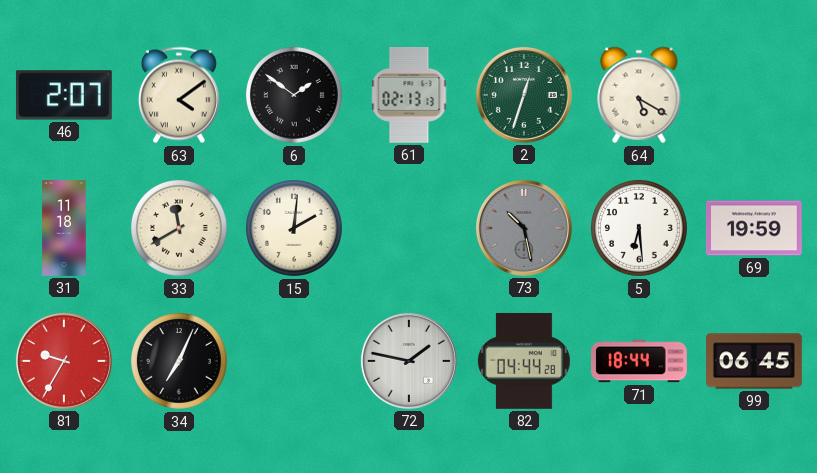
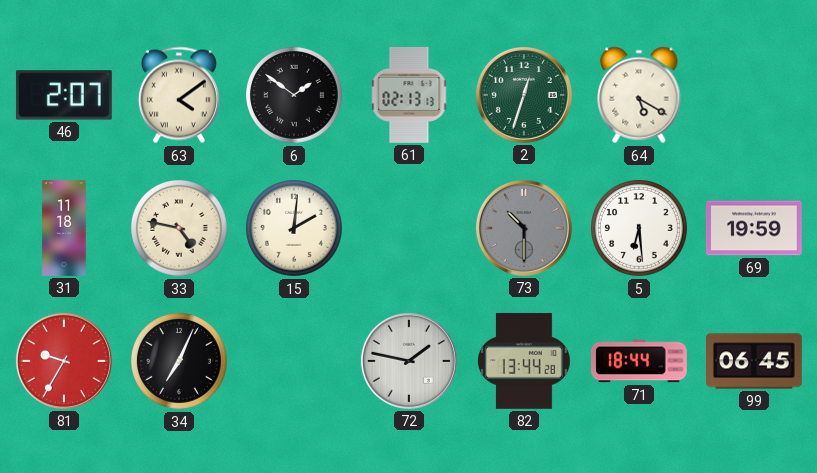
33: 11:40 -> 4:47 (180, 229)
73: 10:28 -> 10:30 (524, 228)
82: 04:44 -> 13:44 (524, 361)
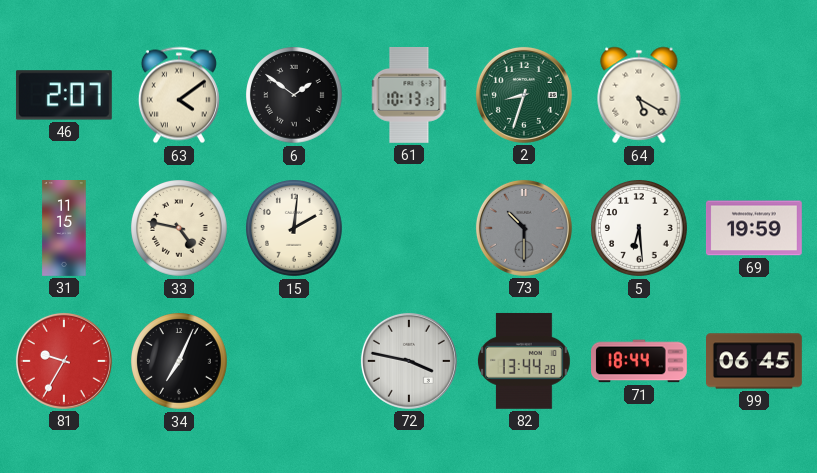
61: 02:13 -> 10:13 (409, 96)
2: 12:33 -> 8:33 (524, 95)
31: 11:18 -> 11:15 (64, 228)
72: 1:47 -> 3:47 (409, 361)
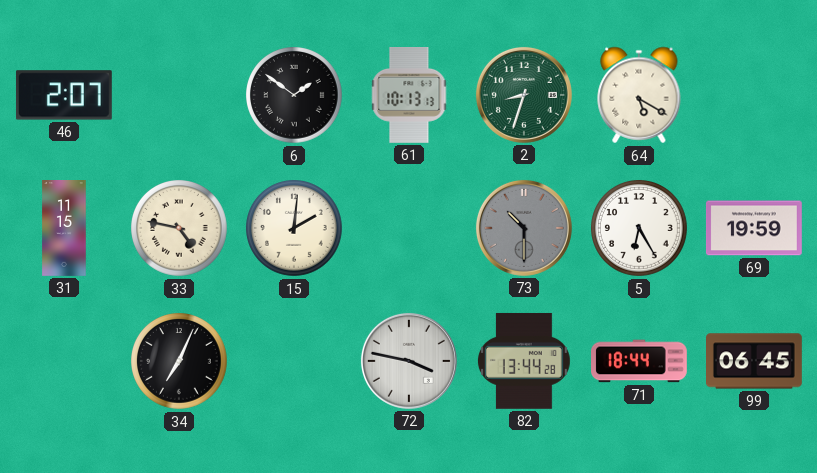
63: 4:09 -> none (179, 95)
5: 6:29 -> 6:25 (640, 229)
81: 9:35 -> none (64, 361)
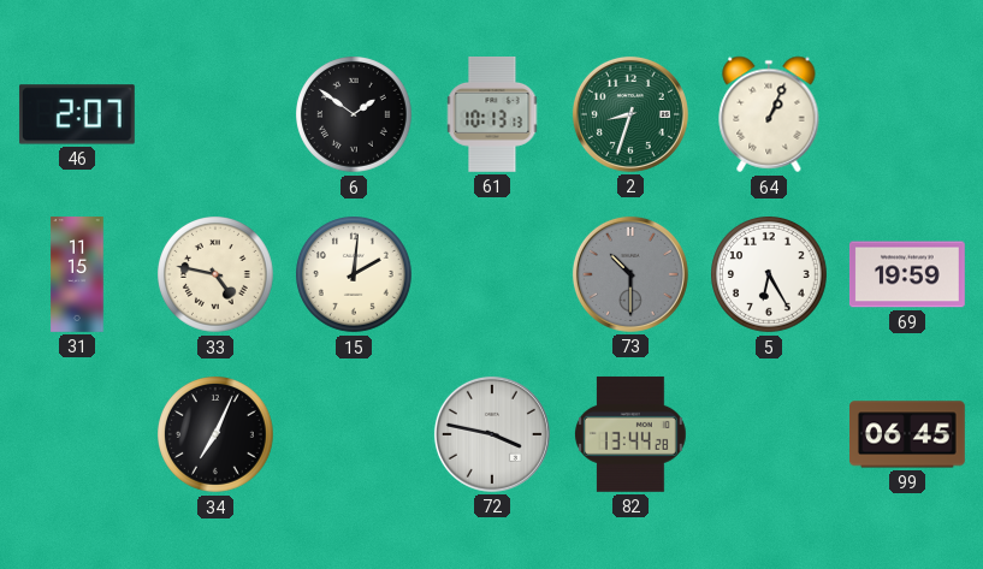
64: 5:20 -> 1:04 (769, 114)
71: 18:44 -> none (640, 361)
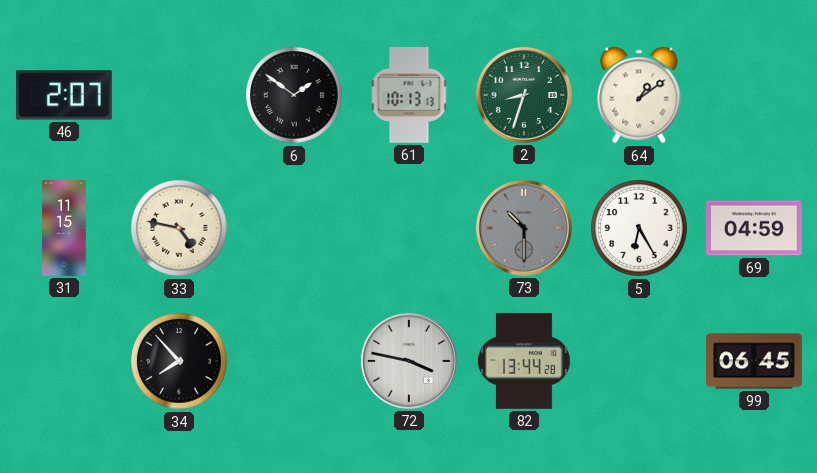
64: 1:04 -> 1:09 (639, 95)
15: 2:01 -> none (355, 275)
69: 19:59 -> 04:59 (754, 228)
34: 7:04 -> 7:53 (180, 362)
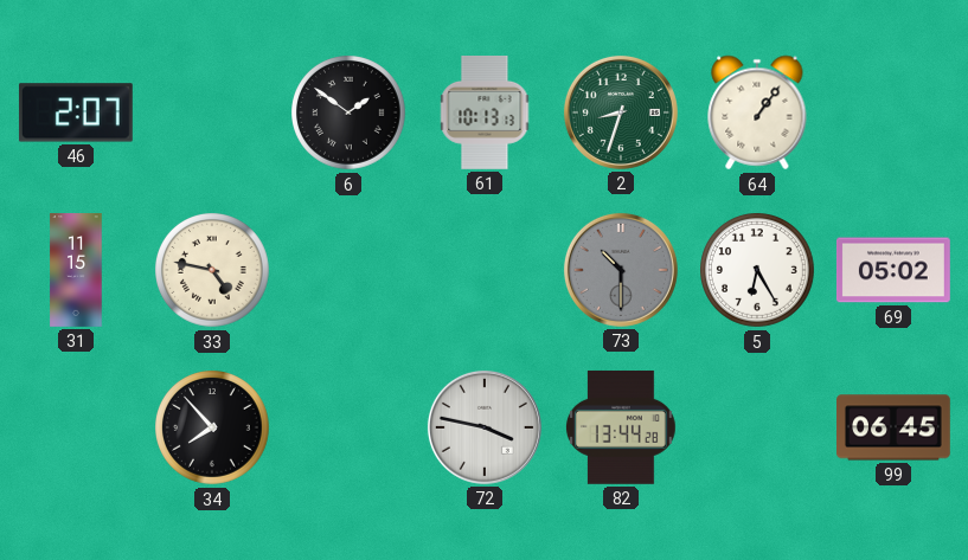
64: 1:09 -> 1:06 (757, 112)
69: 04:59 -> 05:02 (893, 270)
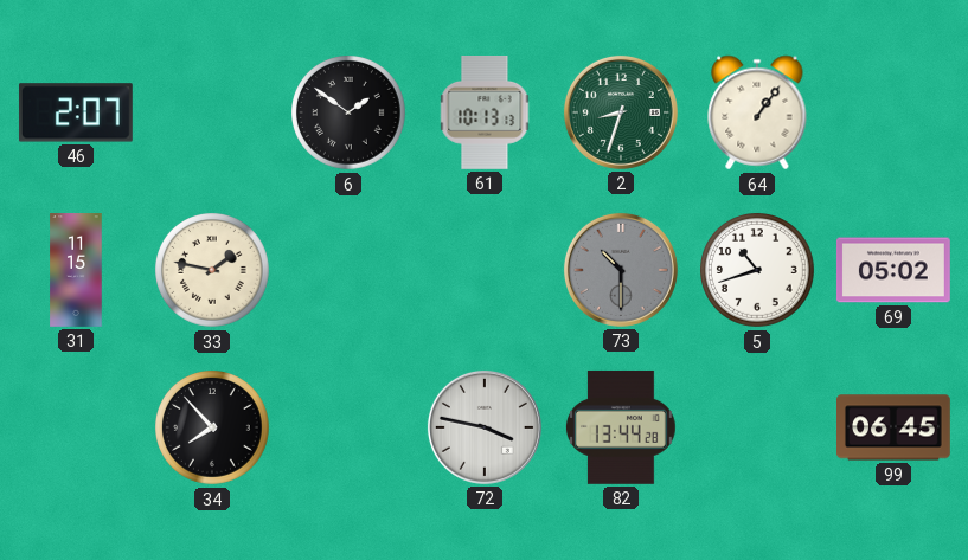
33: 4:47 -> 1:47 (213, 271)
5: 6:25 -> 10:42 (758, 271)
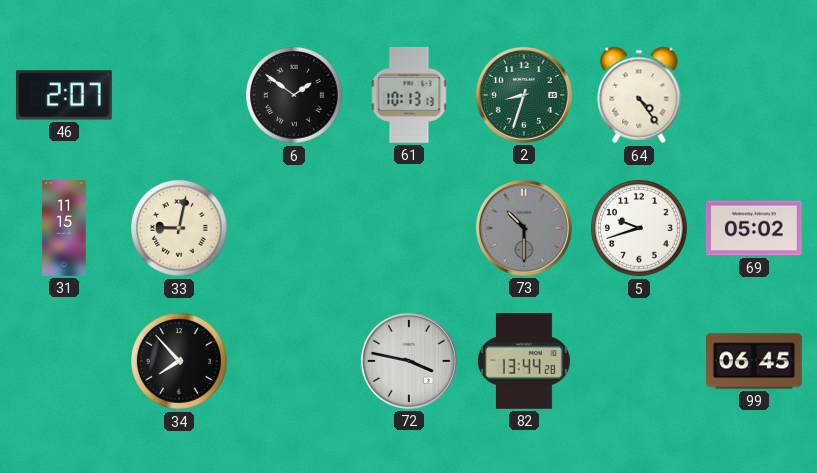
64: 1:06 -> 4:24 (639, 95)
33: 1:47 -> 9:02 (180, 229)
5: 10:42 -> 9:42 (640, 229)
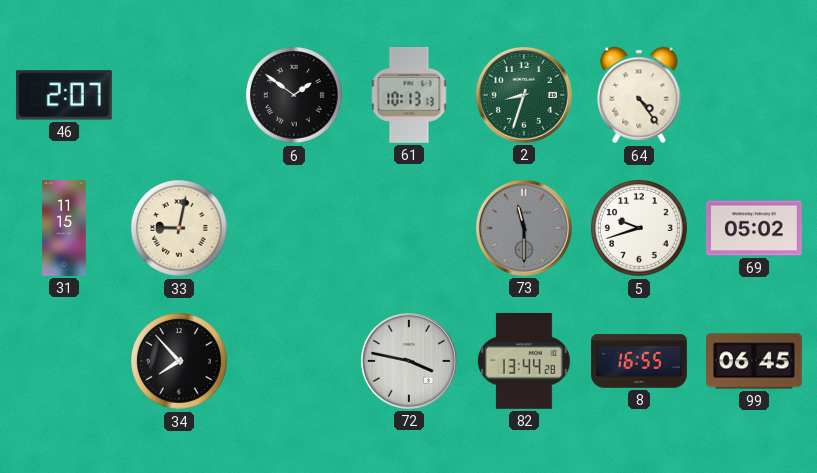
73: 10:30 -> 11:30 (524, 228)
8: none -> 16:55 (640, 361)
